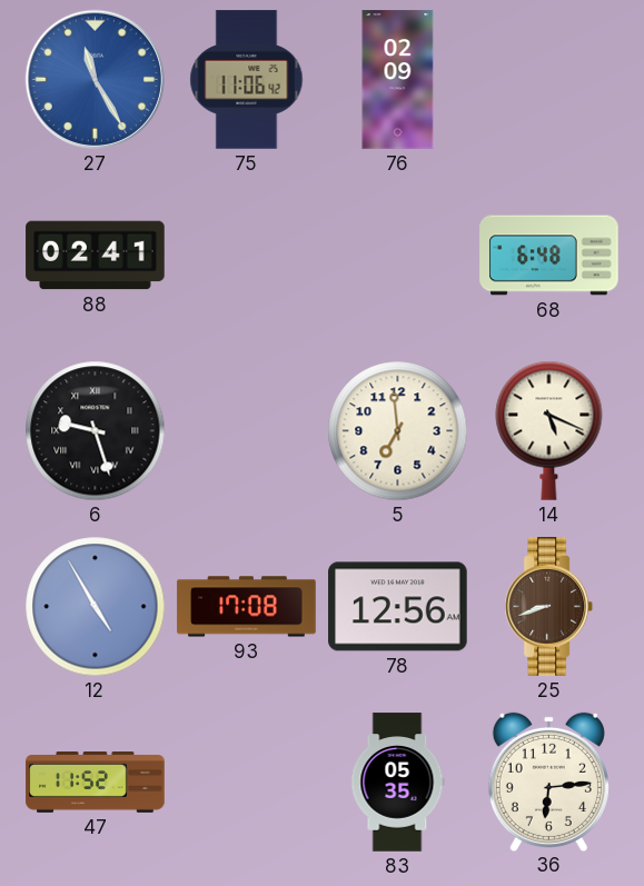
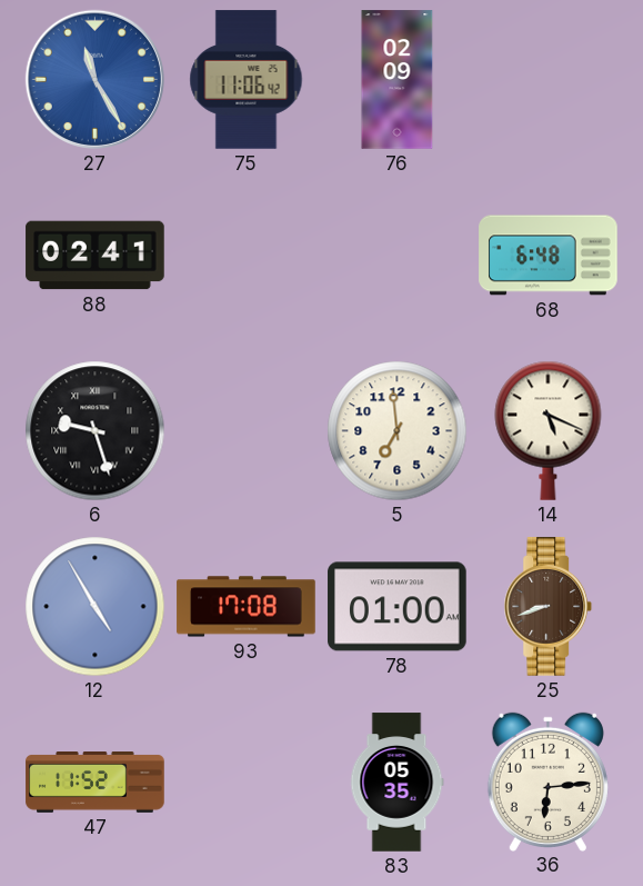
78: 12:56 -> 01:00 (398, 607)
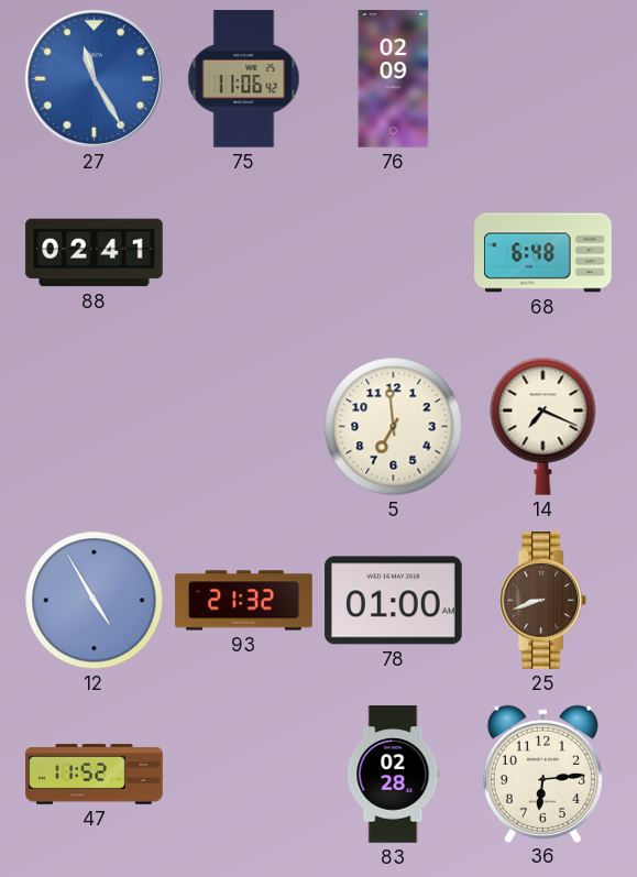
6: 9:27 -> none (96, 431)
14: 5:19 -> 7:19 (543, 426)
93: 17:08 -> 21:32 (244, 601)
83: 05:35 -> 02:28 (393, 775)
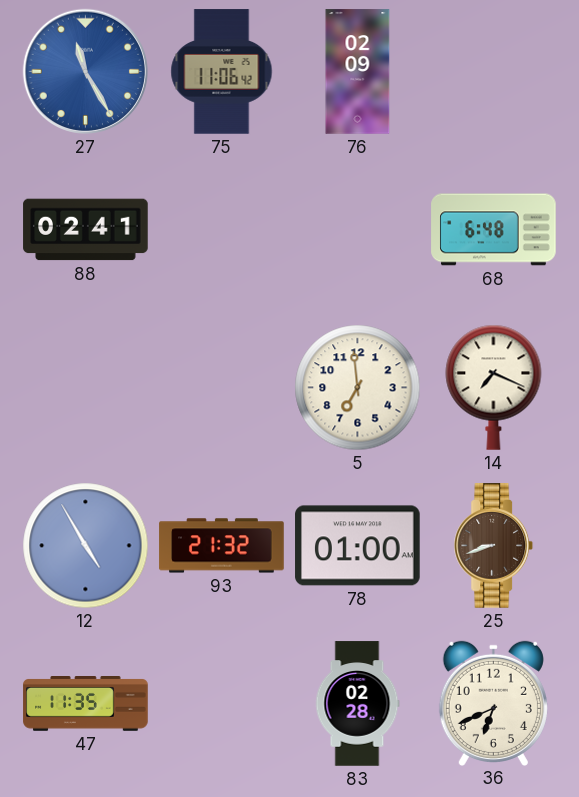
47: 11:52 -> 11:35 (86, 704)
36: 6:14 -> 6:41 (493, 703)
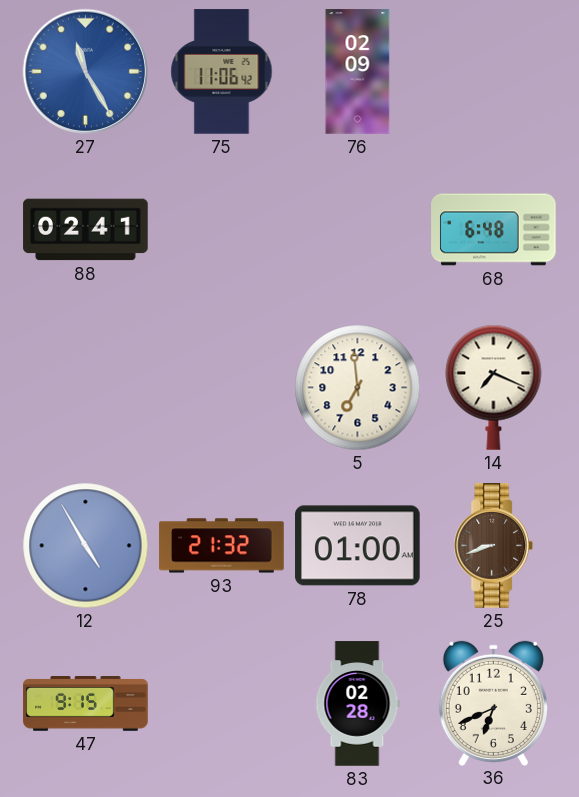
47: 11:35 -> 9:15 (86, 704)
